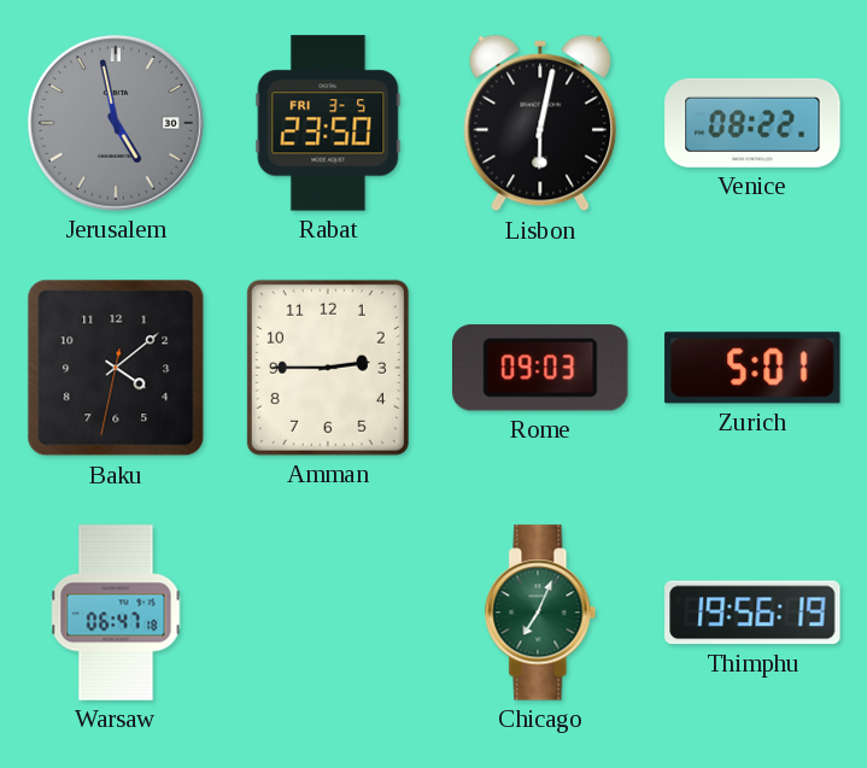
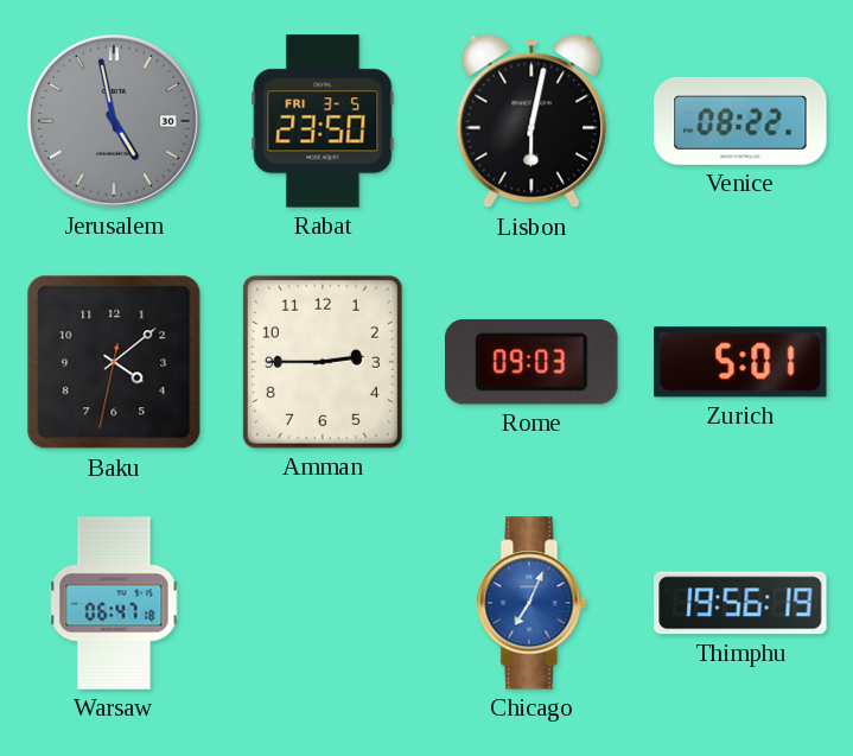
Chicago dial: green -> blue (531, 603)
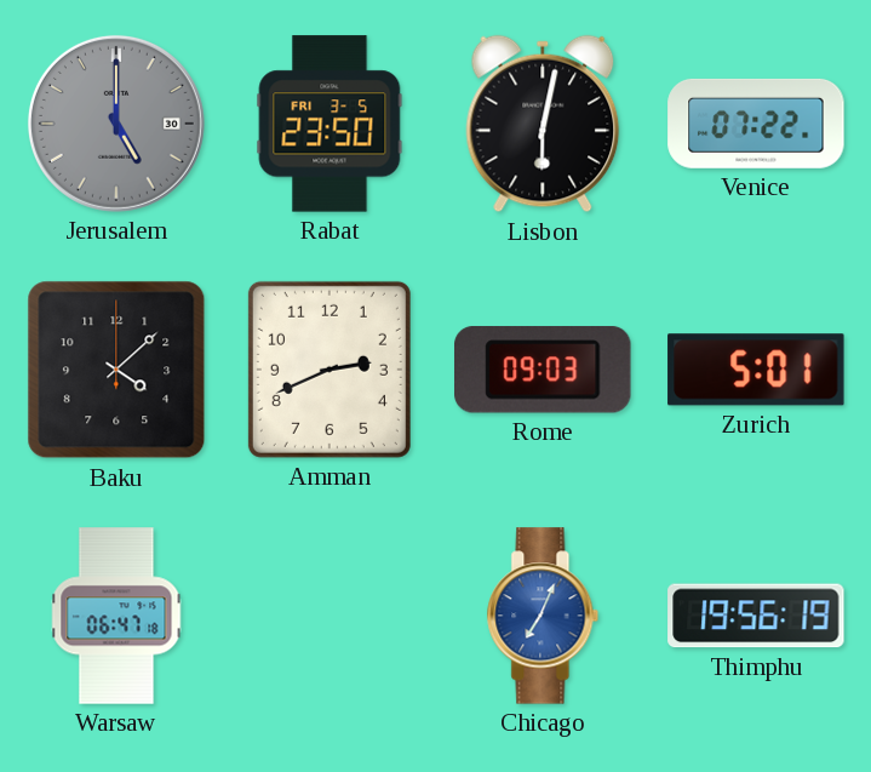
Jerusalem: 4:58 -> 5:00 (116, 124)
Venice: 08:22 -> 07:22 (756, 124)
Baku: 4:08:32 -> 4:08:00 (116, 370)
Amman: 2:45 -> 2:41 (330, 370)
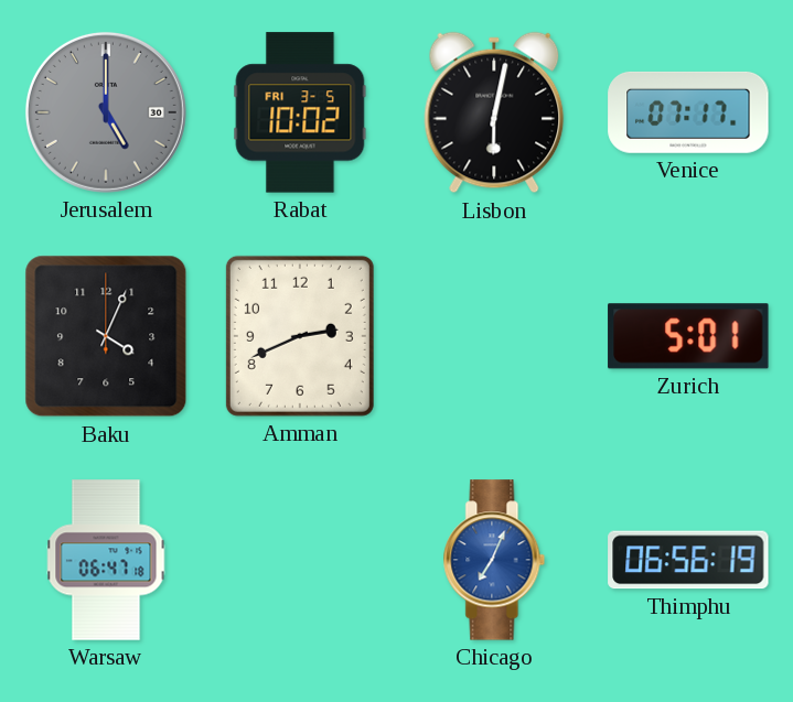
Rabat: 23:50 -> 10:02 (300, 112)
Venice: 07:22 -> 07:17 (688, 112)
Baku: 4:08 -> 4:04 (106, 336)
Rome: 09:03 -> none (544, 371)
Thimphu: 19:56 -> 06:56 (688, 560)
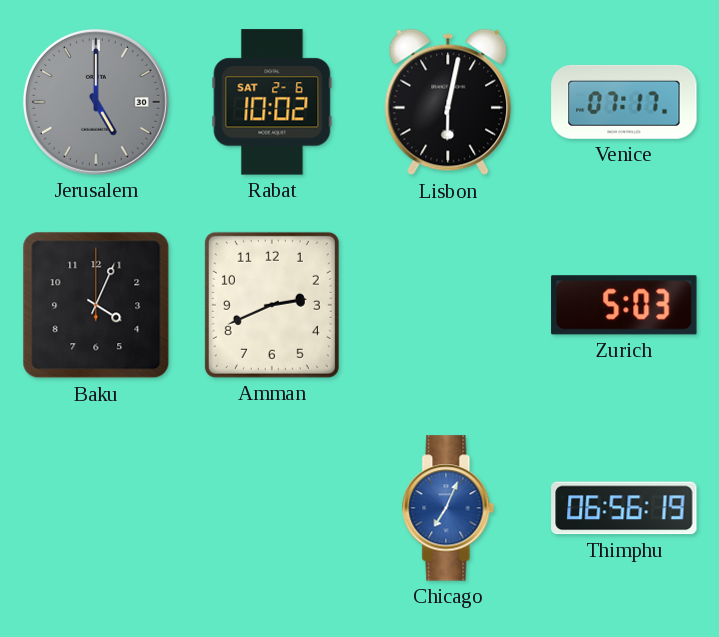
Rabat date: FRI 3-5 -> SAT 2-6 (272, 102)
Zurich: 5:01 -> 5:03 (624, 305)
Warsaw: 06:47 -> none (106, 560)
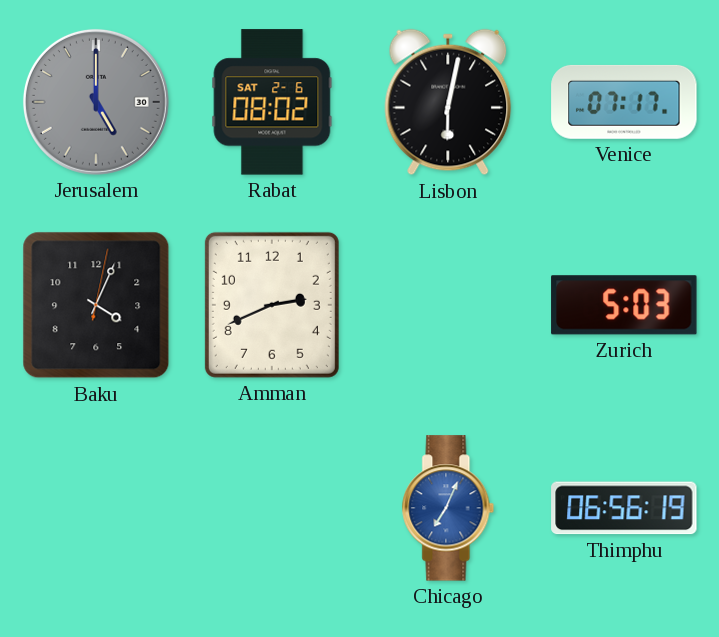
Rabat: 10:02 -> 08:02 (272, 102)
Baku: 4:04:00 -> 4:04:02 (96, 305)
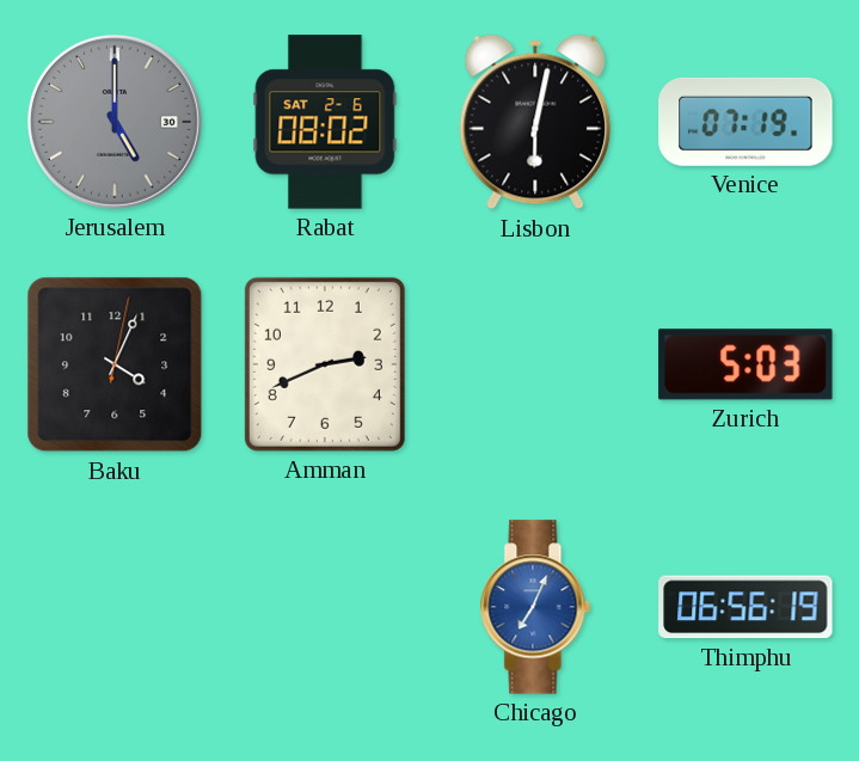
Venice: 07:17 -> 07:19 (746, 122)
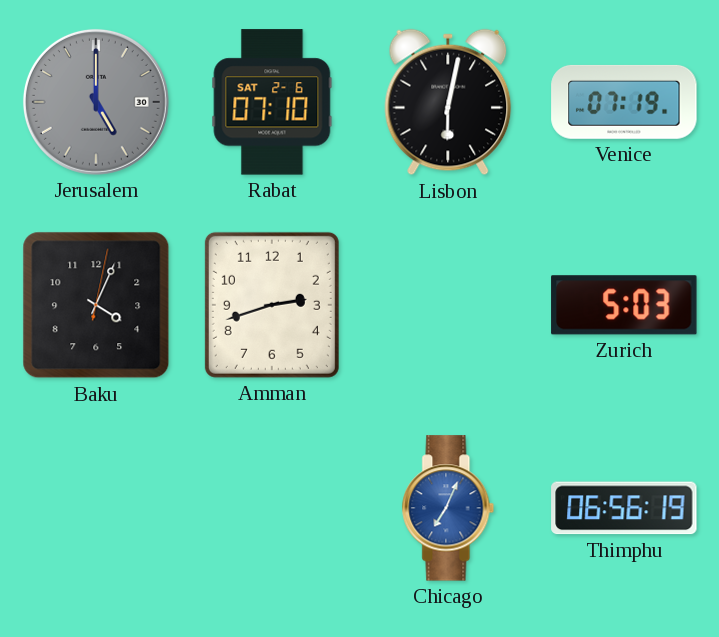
Rabat: 08:02 -> 07:10 (272, 102)
Amman: 2:41 -> 2:42 (272, 305)
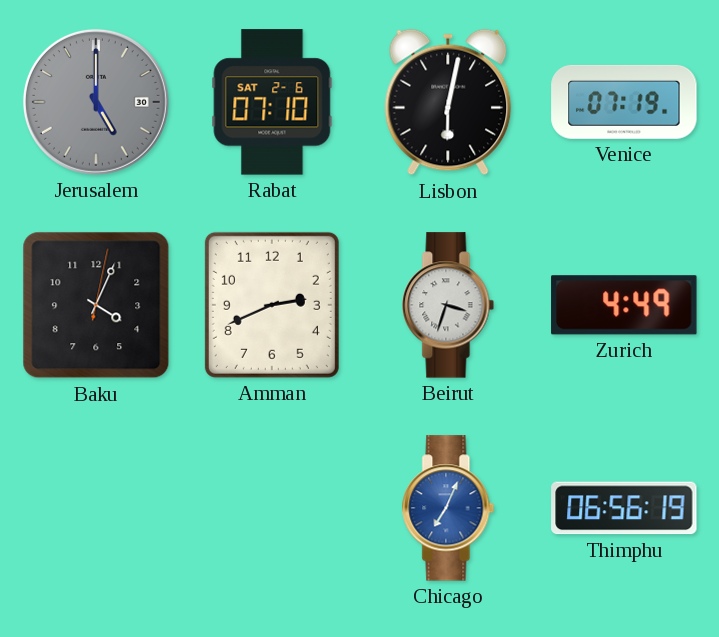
Amman: 2:42 -> 2:41 (272, 305)
Beirut: none -> 3:33 (448, 305)
Zurich: 5:03 -> 4:49 (624, 305)
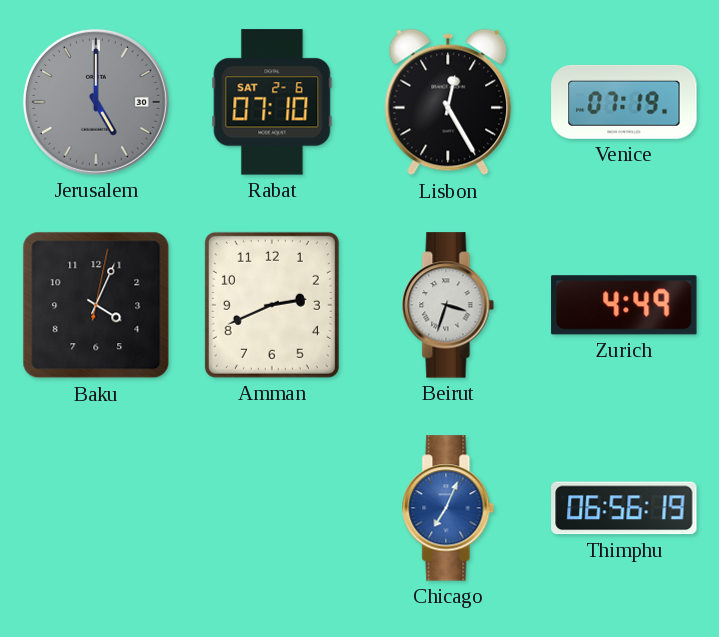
Lisbon: 6:02 -> 12:25 (448, 102)
